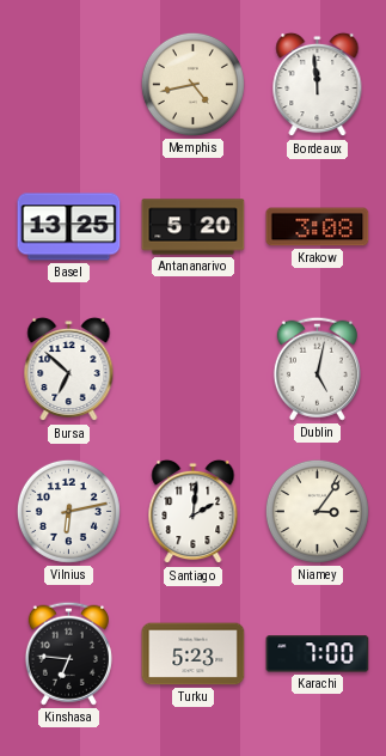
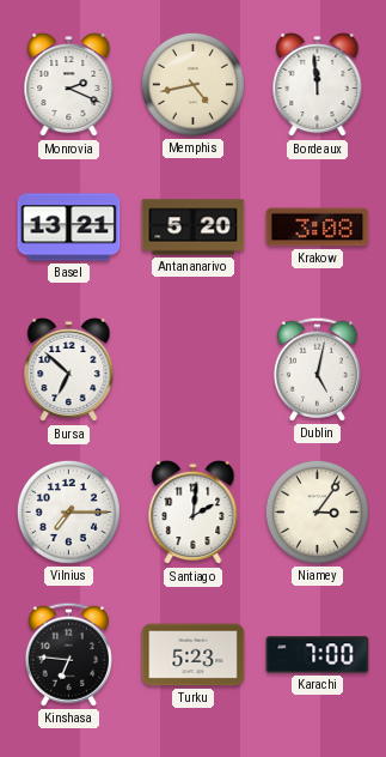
Monrovia: none -> 2:19 (69, 85)
Basel: 13:25 -> 13:21 (69, 228)
Vilnius: 6:13 -> 7:15 (68, 511)
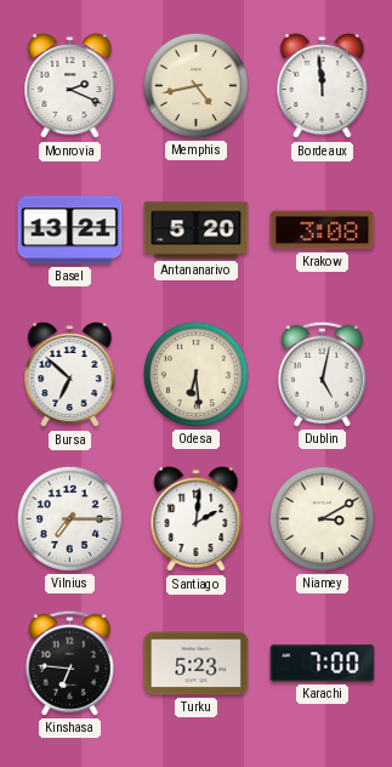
Odesa: none -> 6:29 (195, 374)
Niamey: 3:06 -> 3:10 (322, 518)
